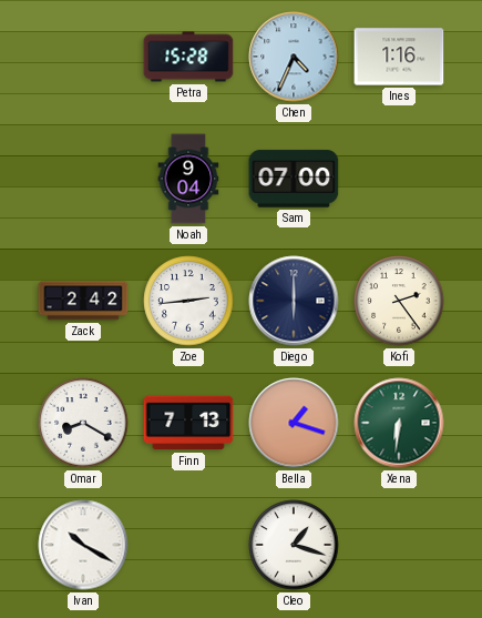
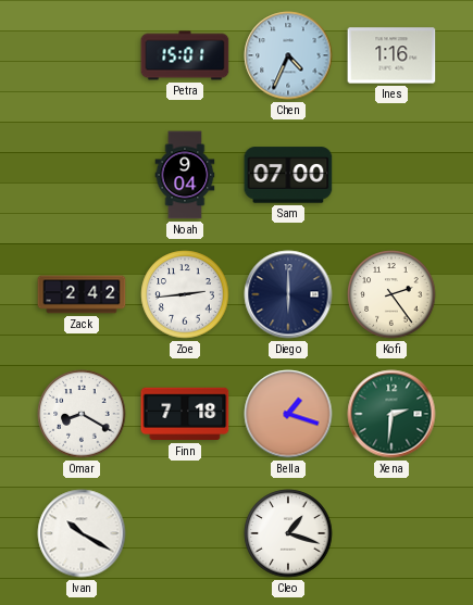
Petra: 15:28 -> 15:01 (185, 55)
Finn: 7:13 -> 7:18 (185, 414)
Xena: 6:31 -> 2:31 (391, 414)
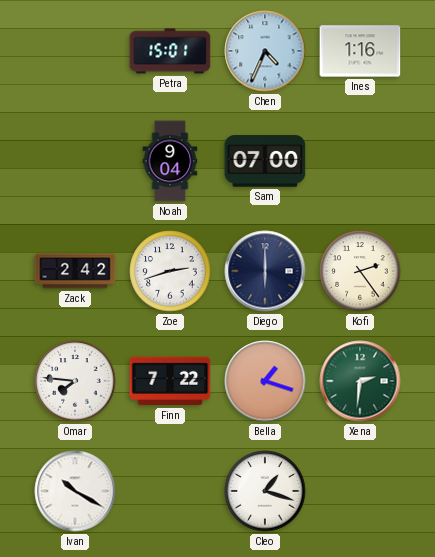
Zoe: 2:44 -> 2:42 (170, 271)
Omar: 8:20 -> 7:46 (75, 381)
Finn: 7:18 -> 7:22 (170, 381)
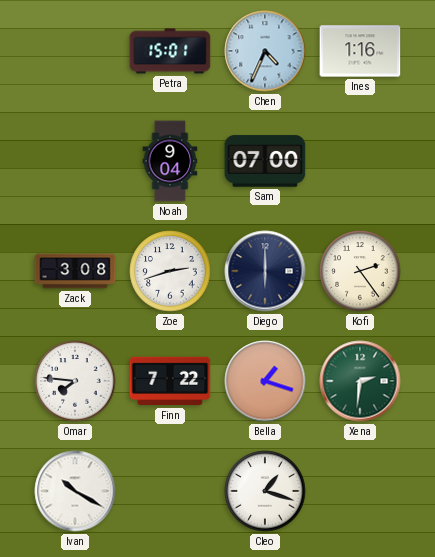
Zack: 2:42 -> 3:08 (75, 271)
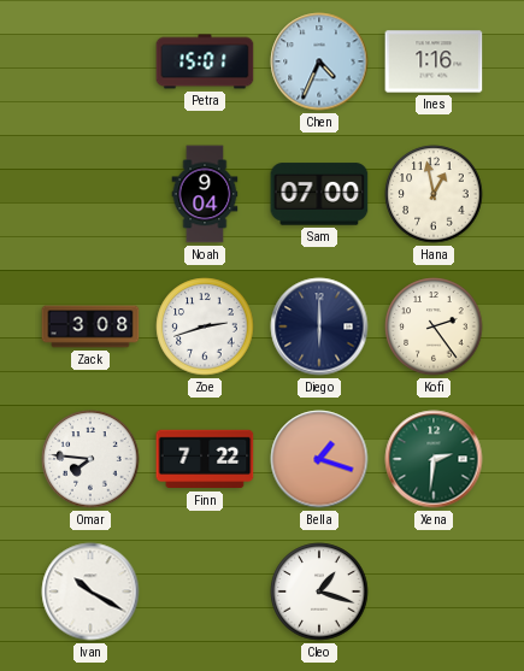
Hana: none -> 12:58 (434, 194)
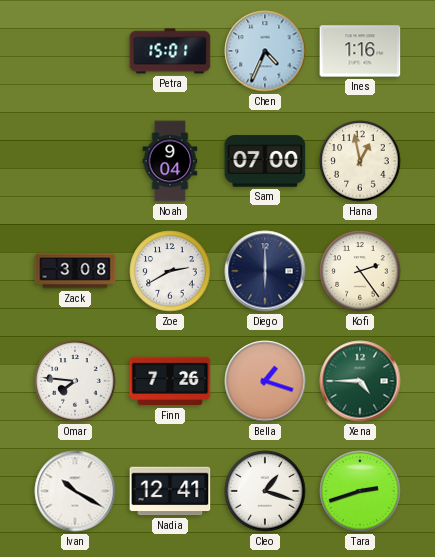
Zoe: 2:42 -> 2:40 (170, 271)
Finn: 7:22 -> 7:26 (170, 381)
Xena: 2:31 -> 4:45 (360, 381)
Nadia: none -> 12:41 (170, 491)
Tara: none -> 2:42 (360, 491)
